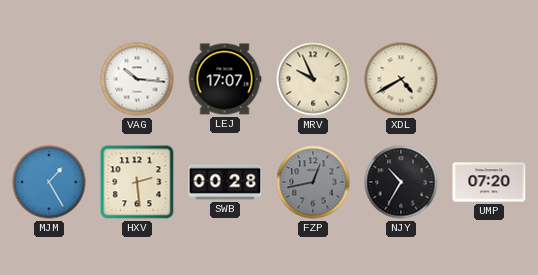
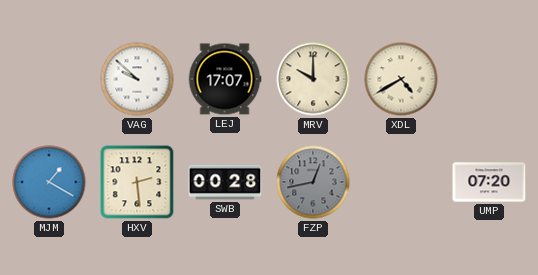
VAG: 10:16 -> 9:52 (137, 79)
MRV: 9:56 -> 10:00 (313, 79)
MJM: 1:25 -> 1:20 (49, 182)
NJY: 10:35 -> none (401, 182)
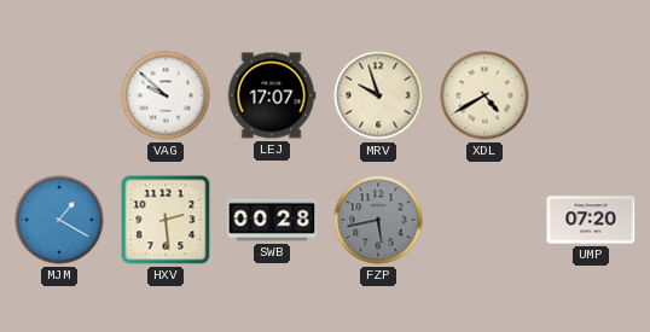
MRV: 10:00 -> 9:57 (378, 95)
FZP: 12:43 -> 5:43 (378, 220)
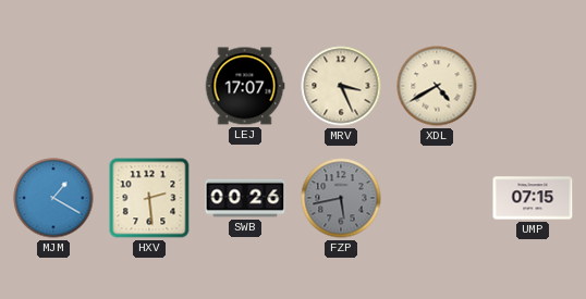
VAG: 9:52 -> none (166, 95)
MRV: 9:57 -> 3:26 (341, 86)
SWB: 00:28 -> 00:26 (245, 198)
UMP: 07:20 -> 07:15 (533, 198)
